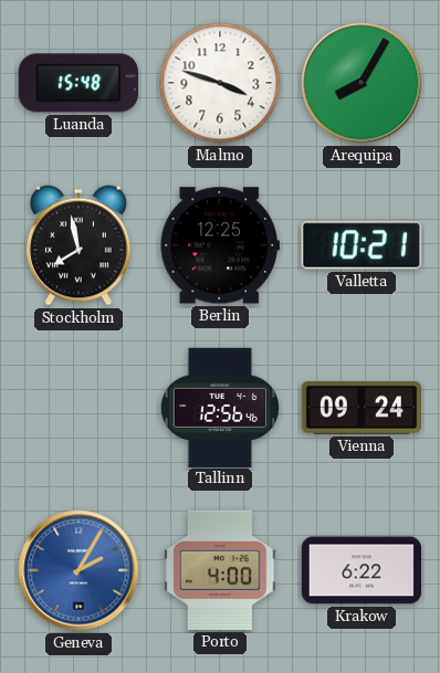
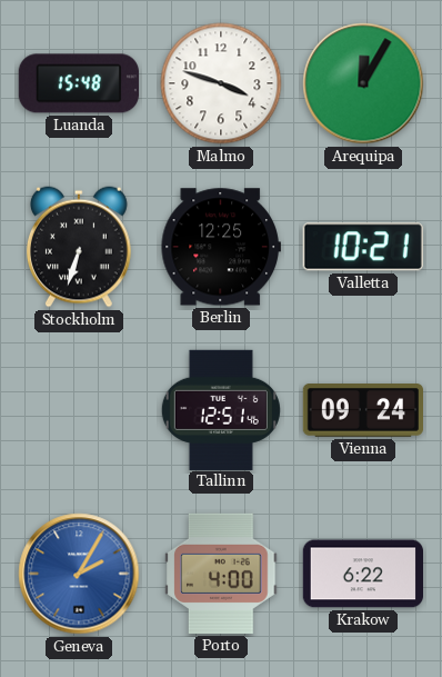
Arequipa: 8:05 -> 12:05 (363, 83)
Stockholm: 7:58 -> 6:33 (79, 247)
Tallinn: 12:56 -> 12:51 (221, 409)
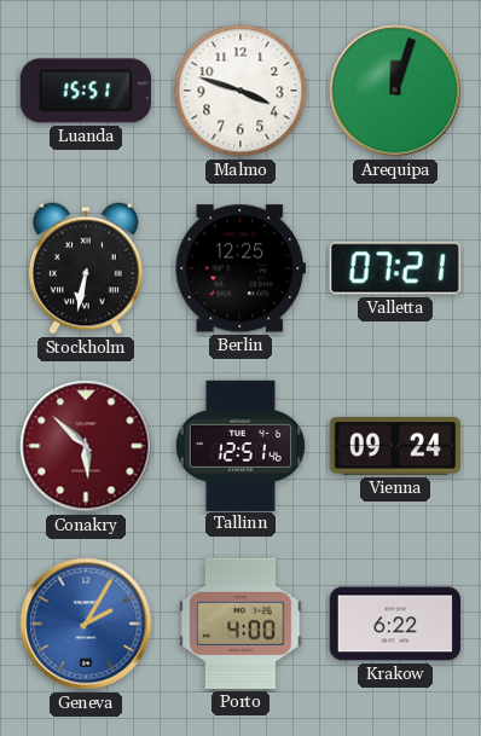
Luanda: 15:48 -> 15:51 (86, 91)
Arequipa: 12:05 -> 12:03 (395, 91)
Stockholm: 6:33 -> 6:32 (86, 268)
Valletta: 10:21 -> 07:21 (395, 268)
Conakry: none -> 5:52 (86, 446)
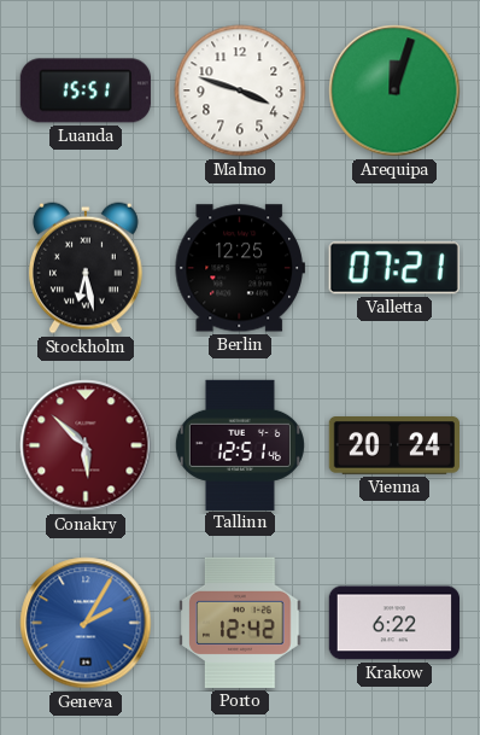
Stockholm: 6:32 -> 6:28 (86, 268)
Vienna: 09:24 -> 20:24 (393, 447)
Porto: 4:00 -> 12:42 (240, 623)
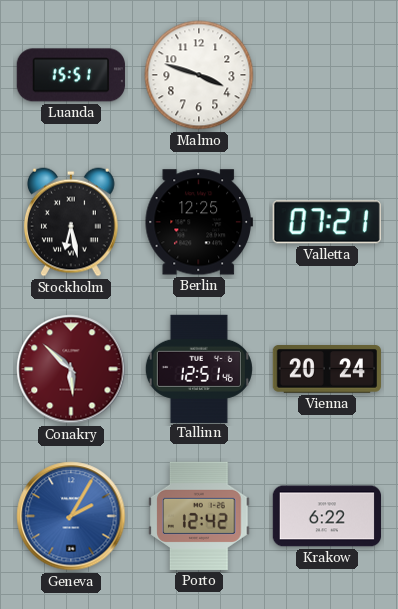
Arequipa: 12:03 -> none (394, 91)
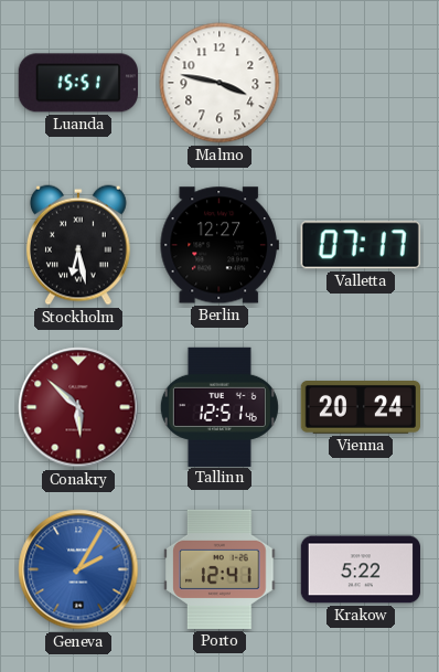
Malmo: 3:48 -> 3:47 (219, 83)
Berlin: 12:25 -> 12:27 (219, 245)
Valletta: 07:21 -> 07:17 (361, 245)
Porto: 12:42 -> 12:41 (219, 569)
Krakow: 6:22 -> 5:22 (360, 569)
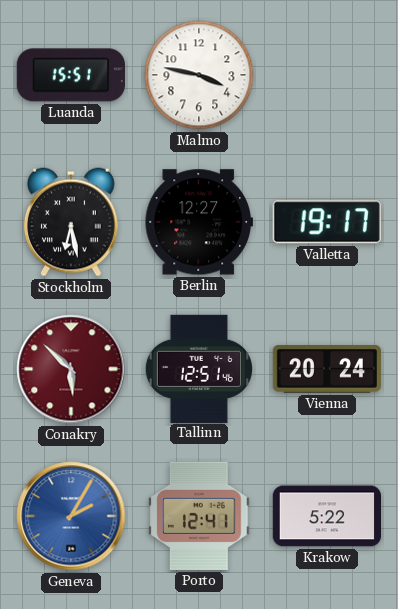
Valletta: 07:17 -> 19:17 (327, 222)
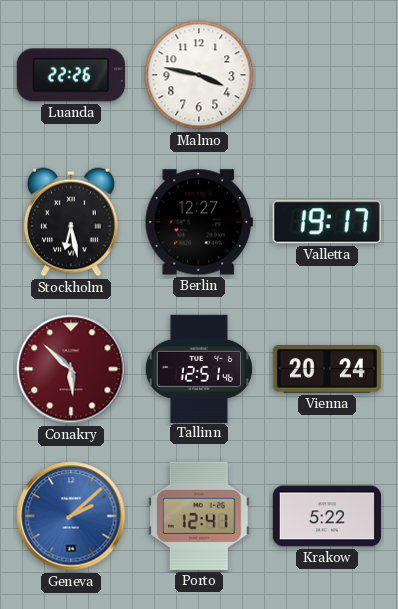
Luanda: 15:51 -> 22:26 (71, 75)
Geneva: 2:05 -> 2:08 (71, 516)
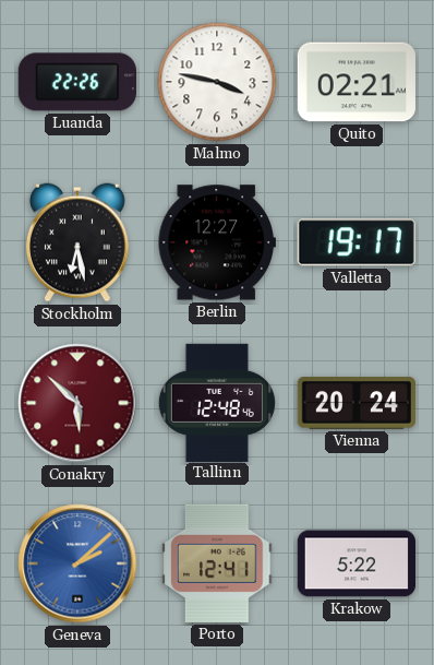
Quito: none -> 02:21 (357, 82)
Tallinn: 12:51 -> 12:48 (217, 402)
